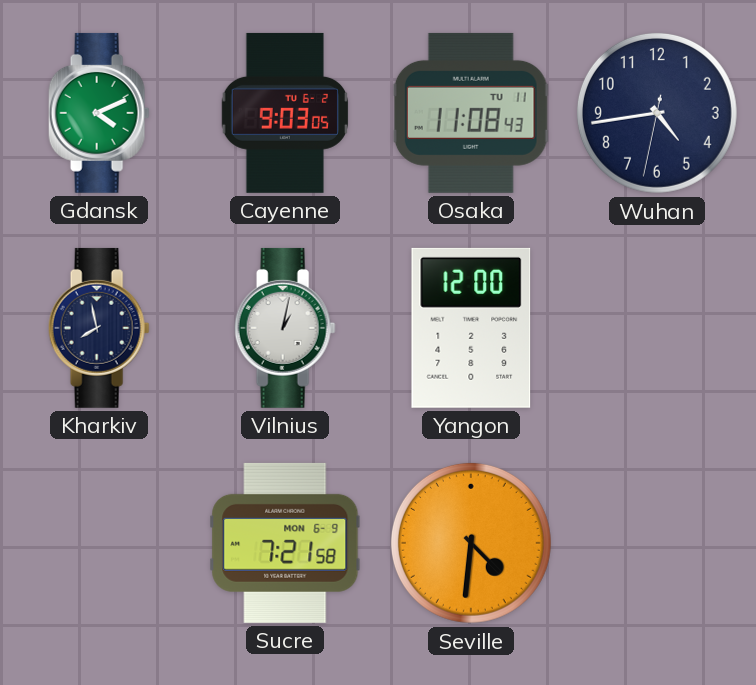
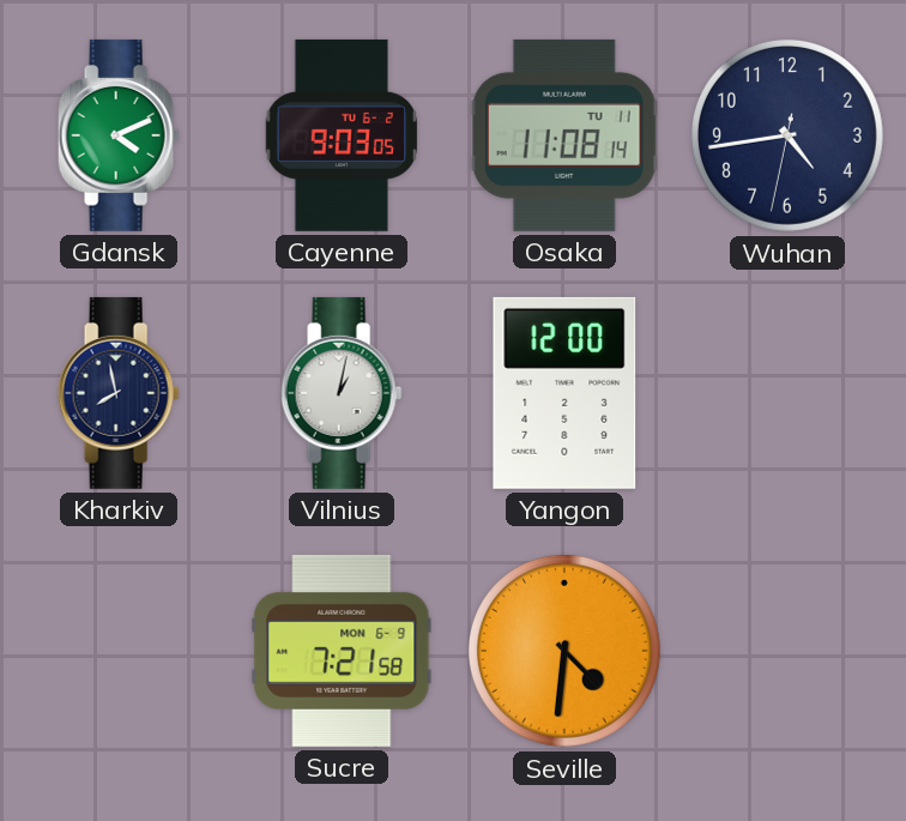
Osaka: 11:08:43 -> 11:08:14 (564, 135)
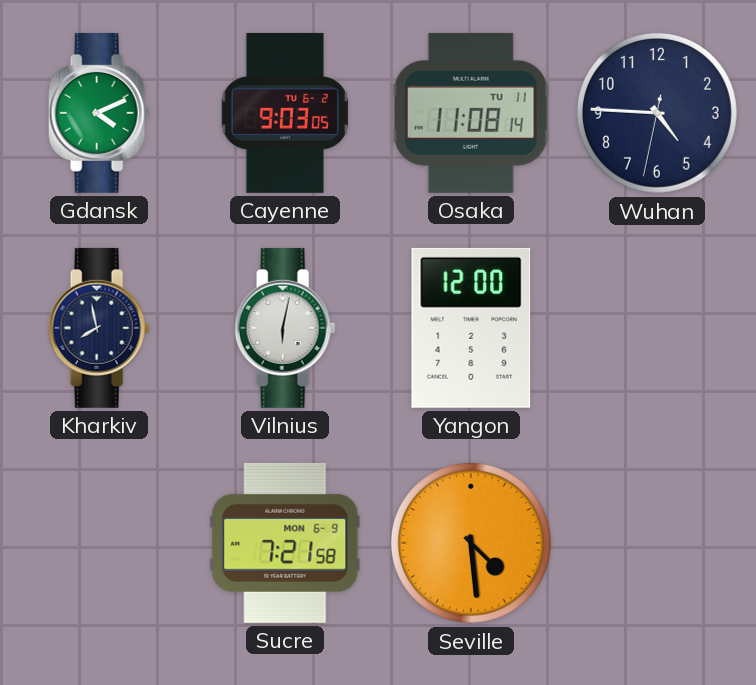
Wuhan: 4:43 -> 4:45 (657, 113)
Vilnius: 1:02 -> 6:02 (285, 328)
Seville: 4:31 -> 4:29 (471, 543)
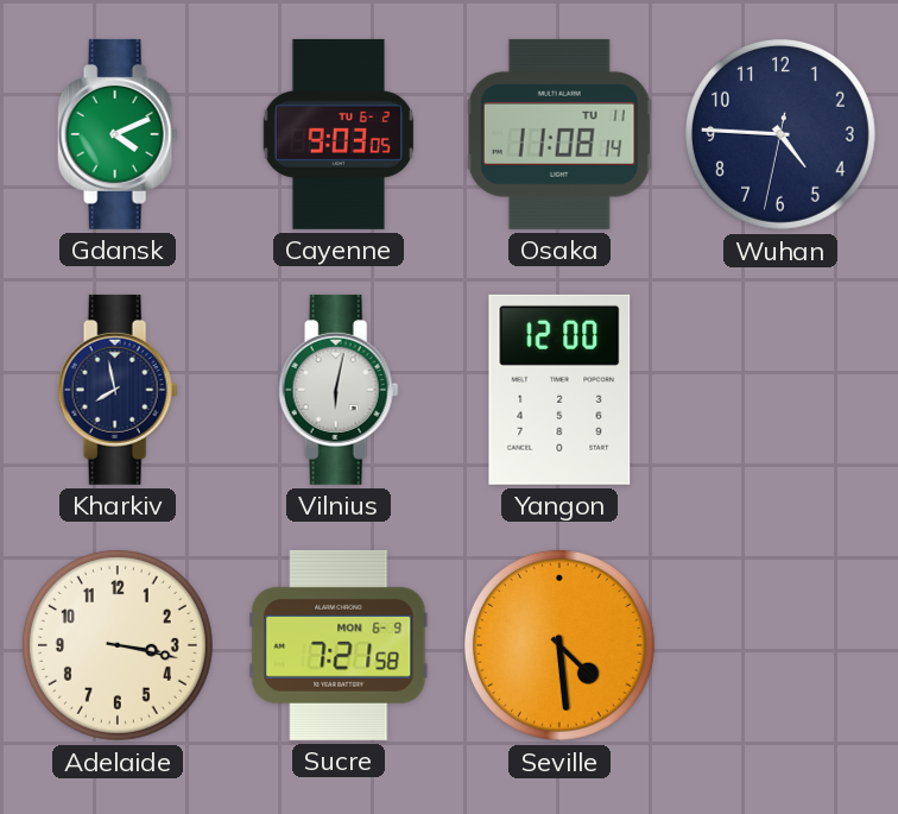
Adelaide: none -> 3:17 (118, 645)
